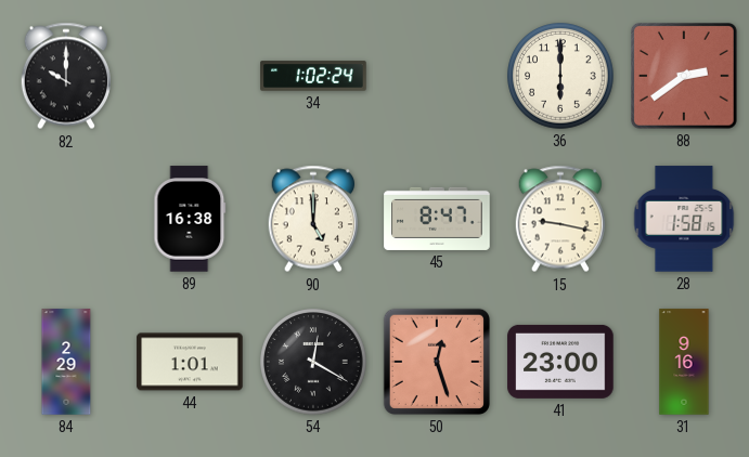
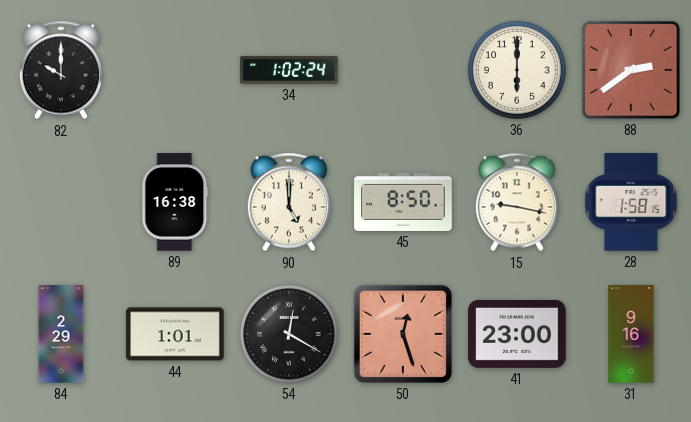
45: 8:47 -> 8:50 (403, 202)
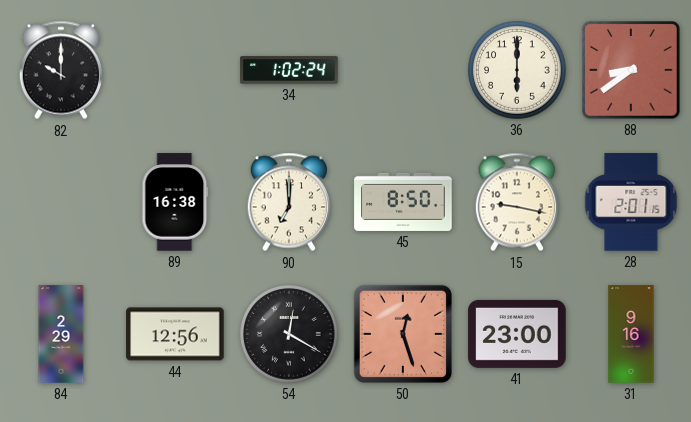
88: 2:39 -> 8:39 (632, 71)
90: 5:00 -> 7:00 (288, 202)
28: 1:58 -> 2:01 (631, 202)
44: 1:01 -> 12:56 (175, 334)
